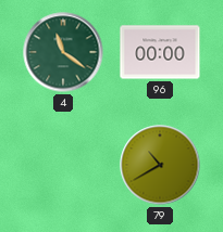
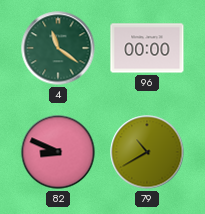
82: none -> 8:49 (58, 152)
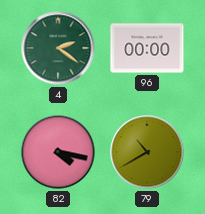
4: 11:21 -> 2:21 (58, 48)
82: 8:49 -> 4:17 (58, 152)
